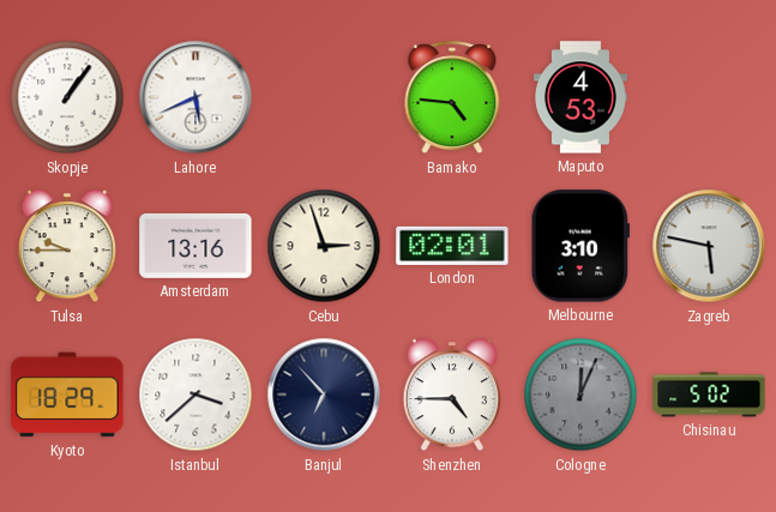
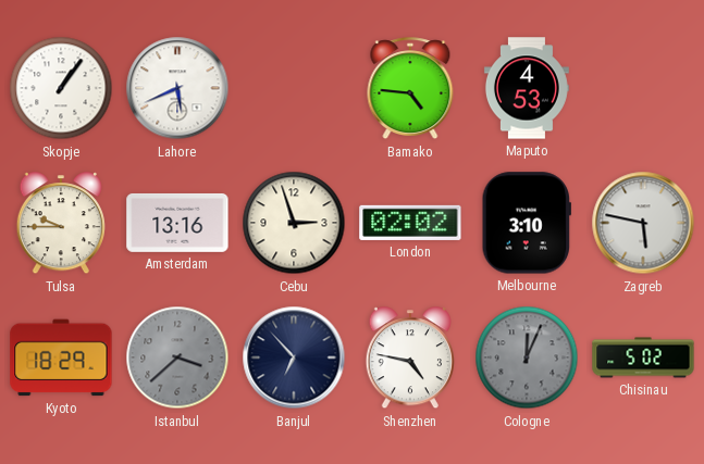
London: 02:01 -> 02:02 (410, 223)
Istanbul dial: white -> grey (177, 358)
Shenzhen: 4:45 -> 4:47 (410, 359)
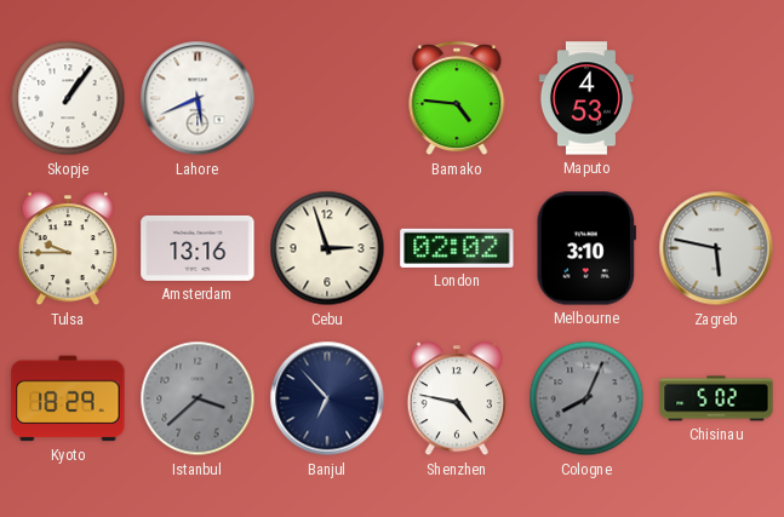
Cologne: 12:04 -> 8:04 (586, 398)
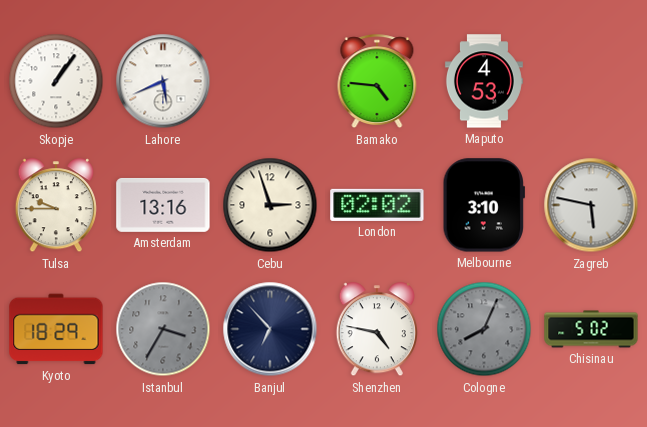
Istanbul: 3:38 -> 3:35 (163, 329)
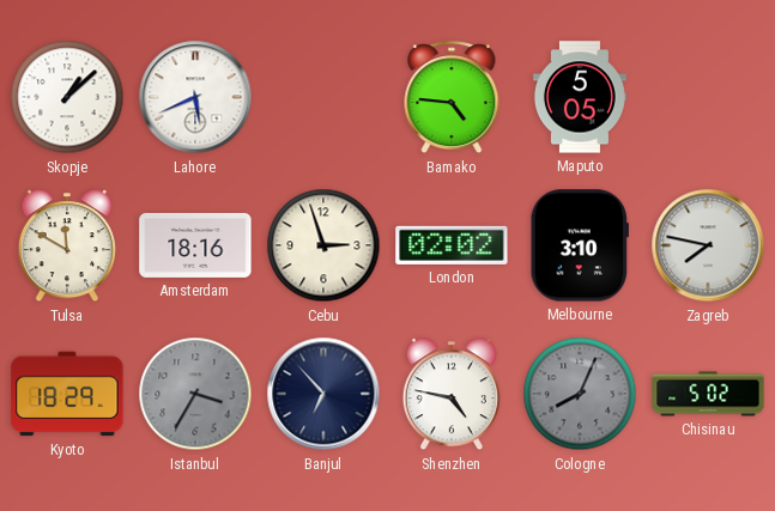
Skopje: 1:06 -> 1:08 (67, 97)
Maputo: 4:53 -> 5:05 (580, 97)
Tulsa: 9:45 -> 11:50 (67, 247)
Amsterdam: 13:16 -> 18:16 (195, 245)
Zagreb: 5:47 -> 7:47 (708, 245)
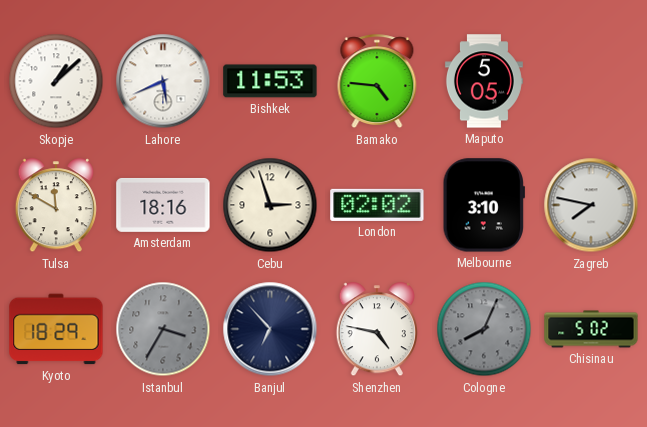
Bishkek: none -> 11:53 (270, 81)
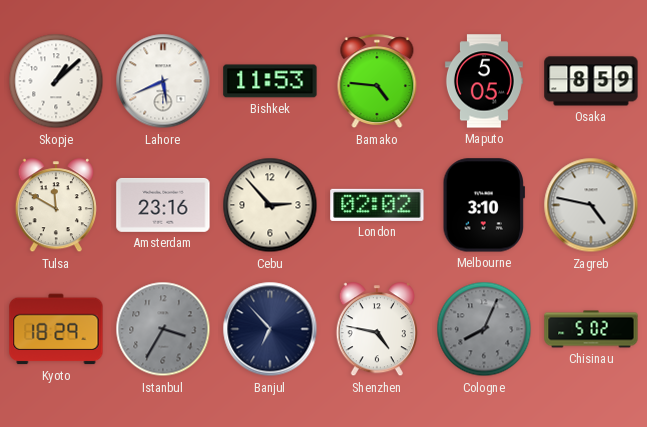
Osaka: none -> 8:59 (591, 81)
Amsterdam: 18:16 -> 23:16 (163, 205)
Cebu: 2:57 -> 2:53 (270, 205)
Zagreb: 7:47 -> 4:47 (591, 205)
